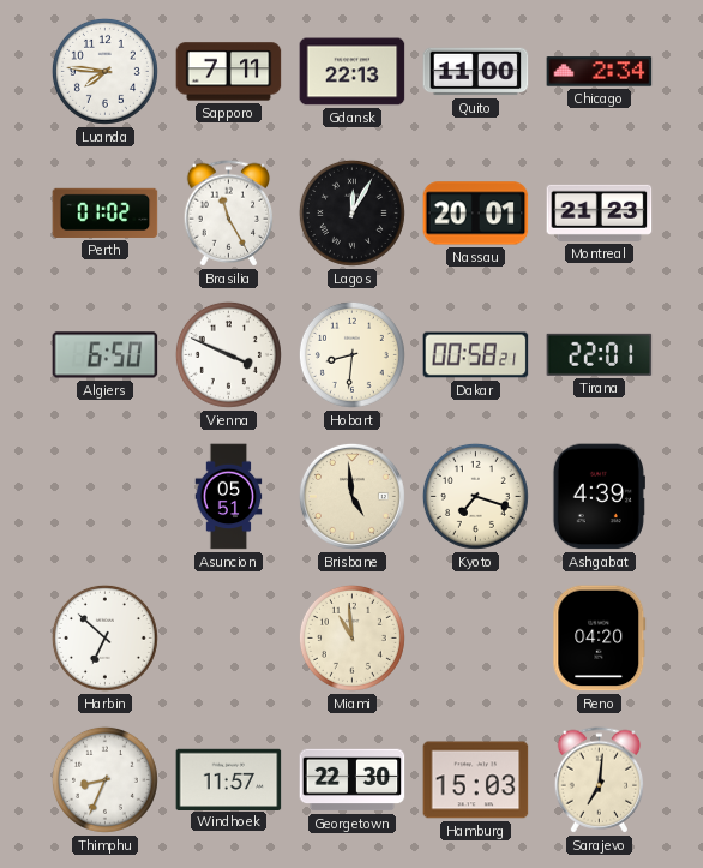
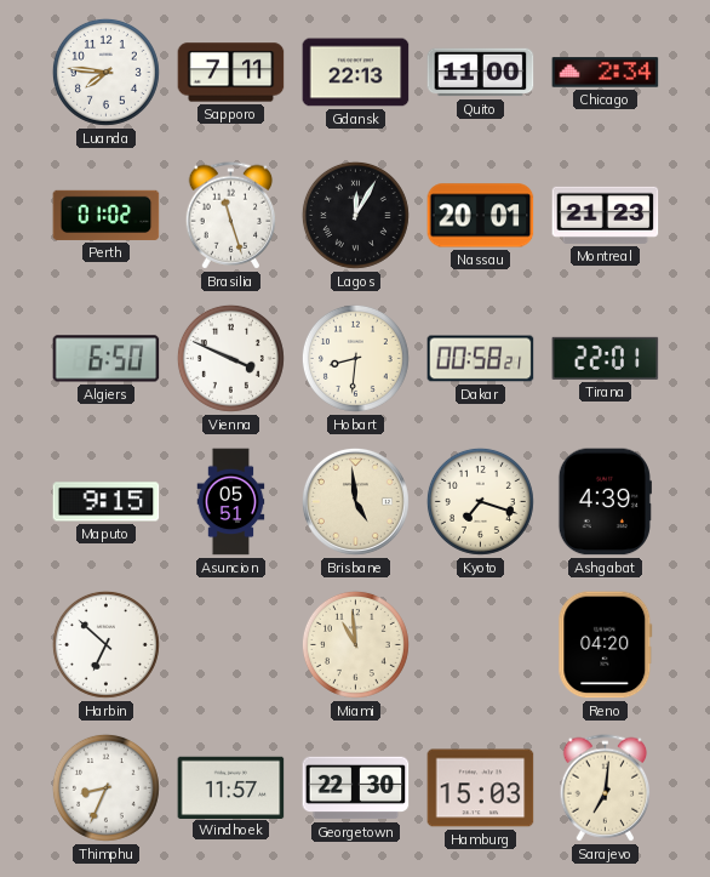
Brasilia: 11:25 -> 11:27 (231, 216)
Maputo: none -> 9:15 (107, 502)
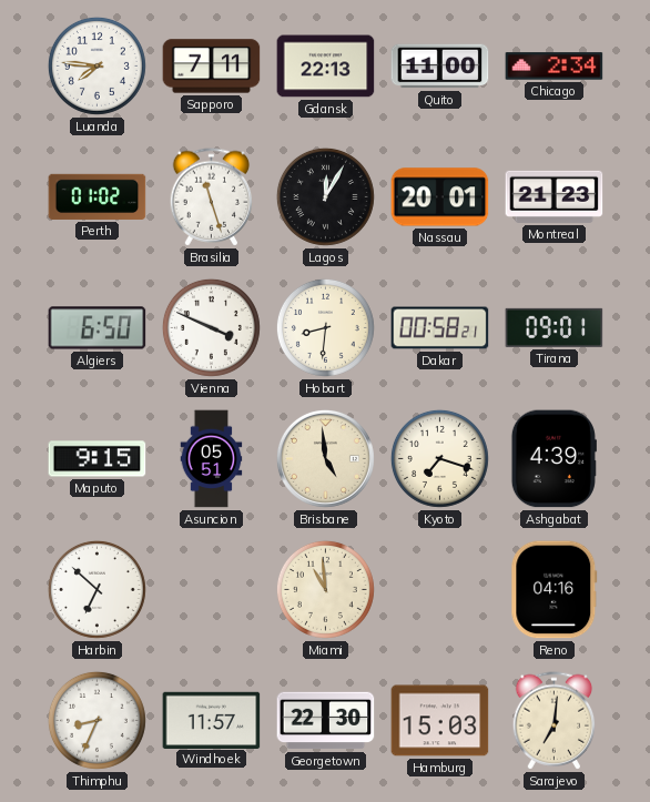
Tirana: 22:01 -> 09:01 (555, 327)
Reno: 04:20 -> 04:16 (555, 590)
